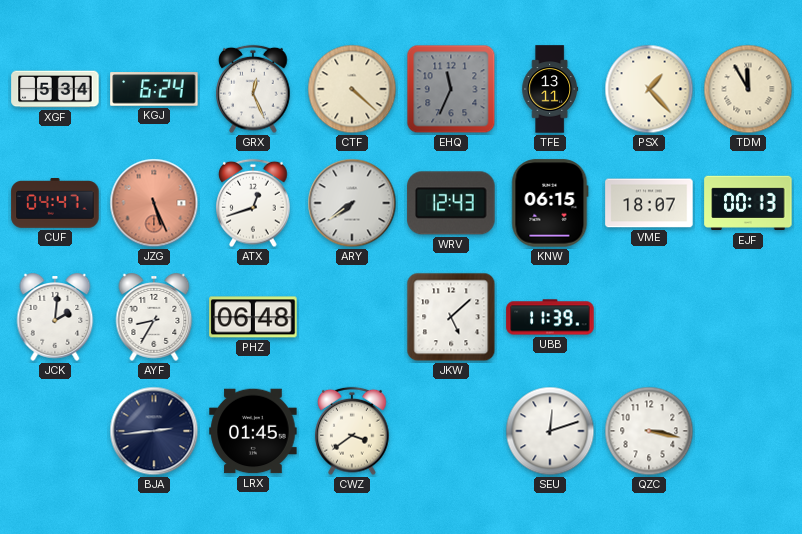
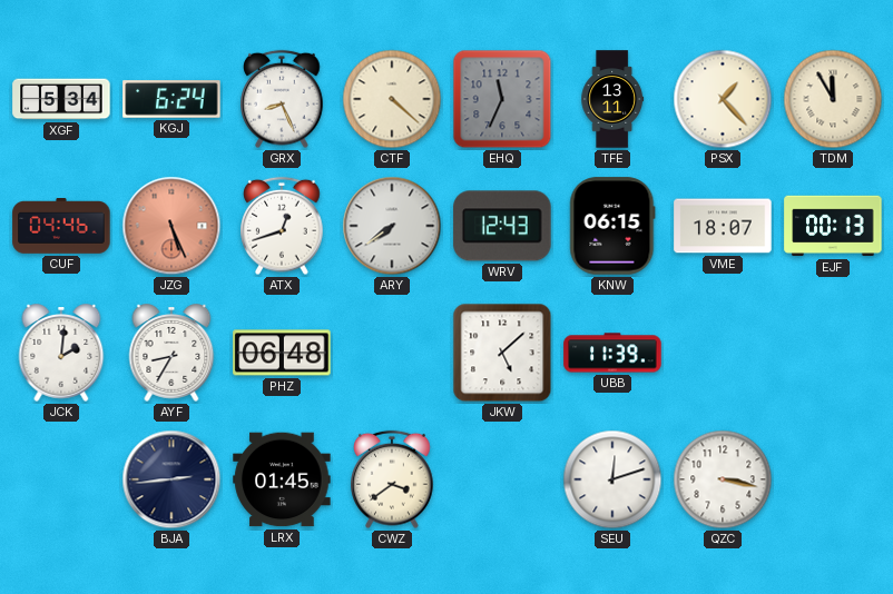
GRX: 12:26 -> 8:26 (282, 99)
CUF: 04:47 -> 04:46 (61, 227)
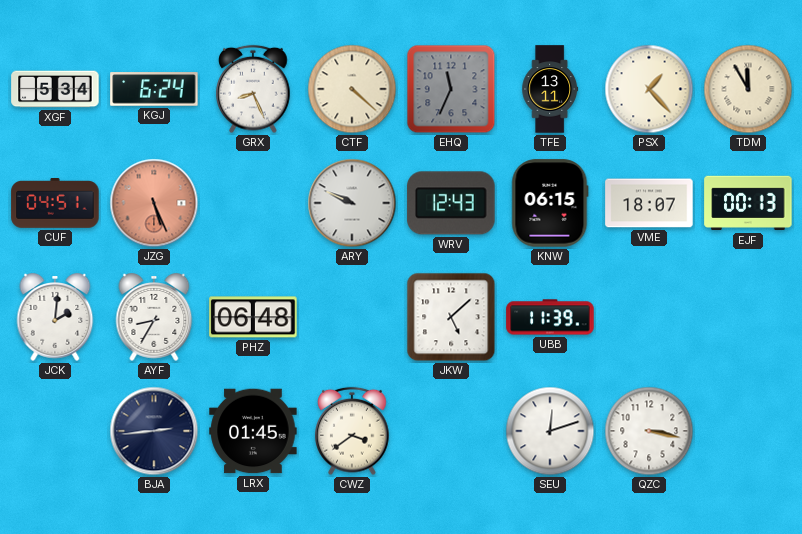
CUF: 04:46 -> 04:51 (55, 204)
ATX: 12:42 -> none (282, 226)
ARY: 7:39 -> 9:49 (352, 203)
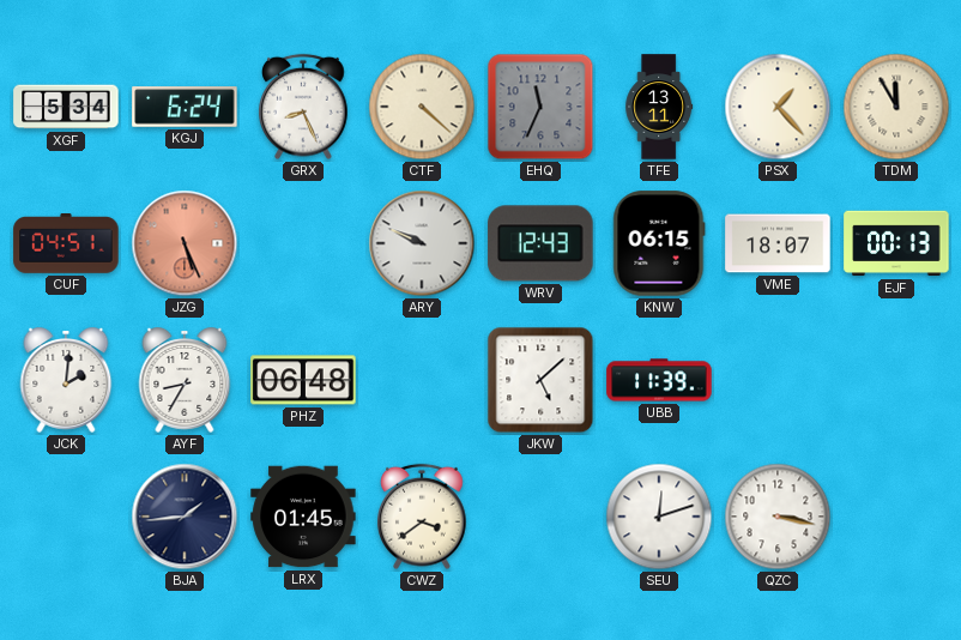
BJA: 2:44 -> 1:44 (185, 517)
